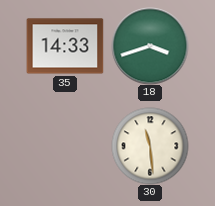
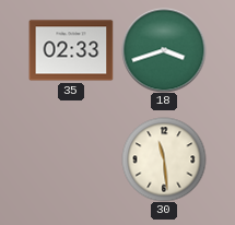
35: 14:33 -> 02:33 (71, 50)
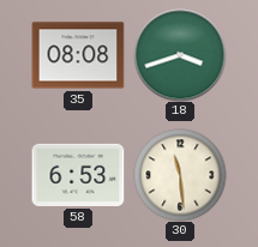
35: 02:33 -> 08:08 (78, 55)
58: none -> 6:53 (78, 175)
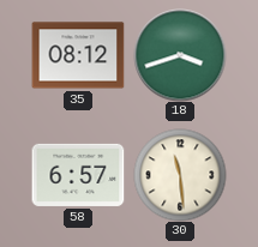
35: 08:08 -> 08:12 (78, 55)
58: 6:53 -> 6:57 (78, 175)
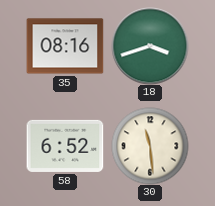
35: 08:12 -> 08:16 (65, 46)
58: 6:57 -> 6:52 (65, 146)
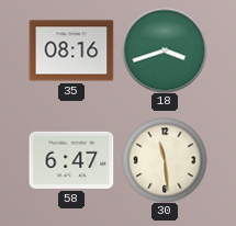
58: 6:52 -> 6:47 (71, 160)
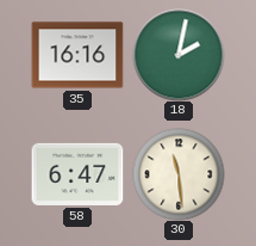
35: 08:16 -> 16:16 (77, 55)
18: 3:42 -> 2:02 (179, 55)
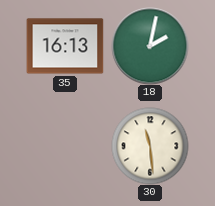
35: 16:16 -> 16:13 (65, 46)
58: 6:47 -> none (77, 174)
